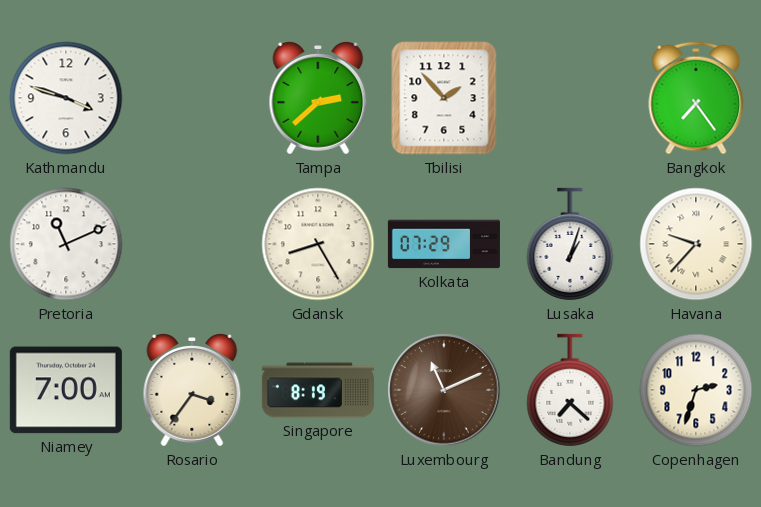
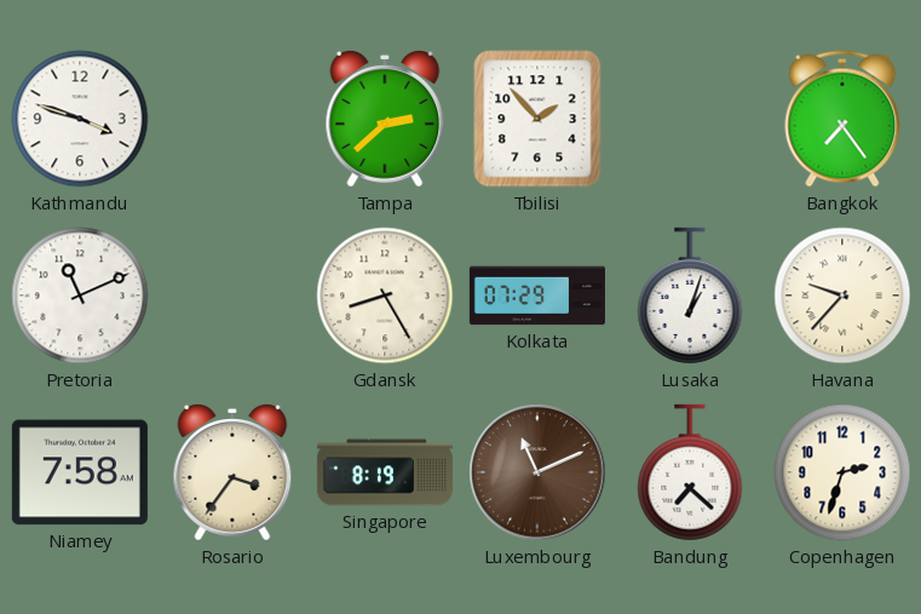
Niamey: 7:00 -> 7:58 (80, 472)
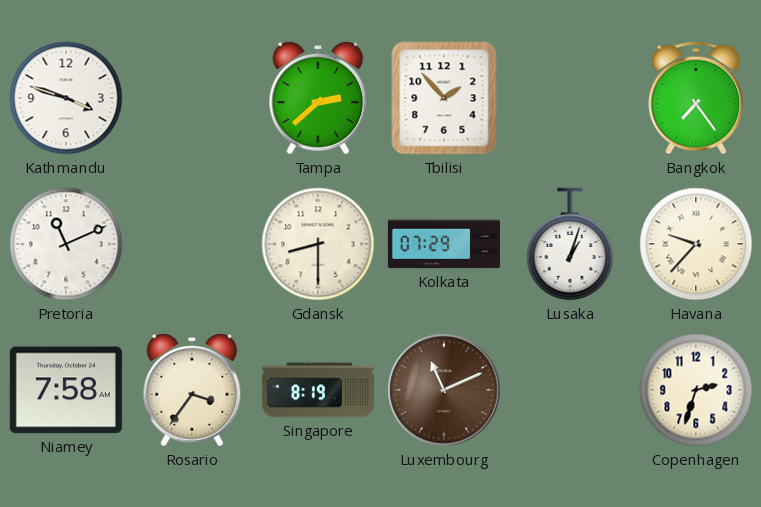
Gdansk: 8:25 -> 8:30 (318, 244)
Bandung: 7:22 -> none (690, 472)
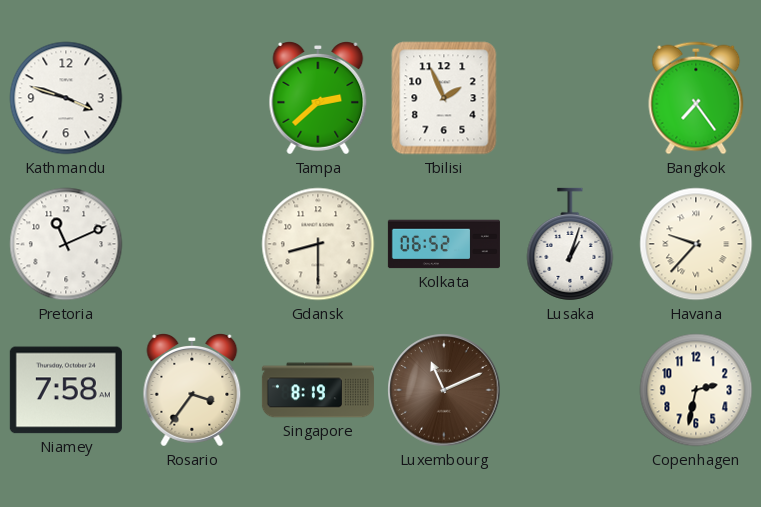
Tbilisi: 1:53 -> 1:56 (444, 98)
Kolkata: 07:29 -> 06:52 (444, 244)
Copenhagen: 2:33 -> 2:32 (696, 390)
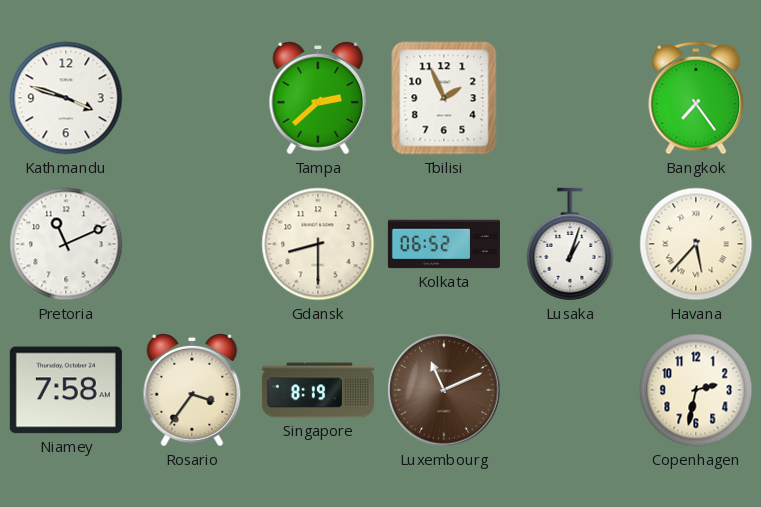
Havana: 9:37 -> 5:37 (696, 244)
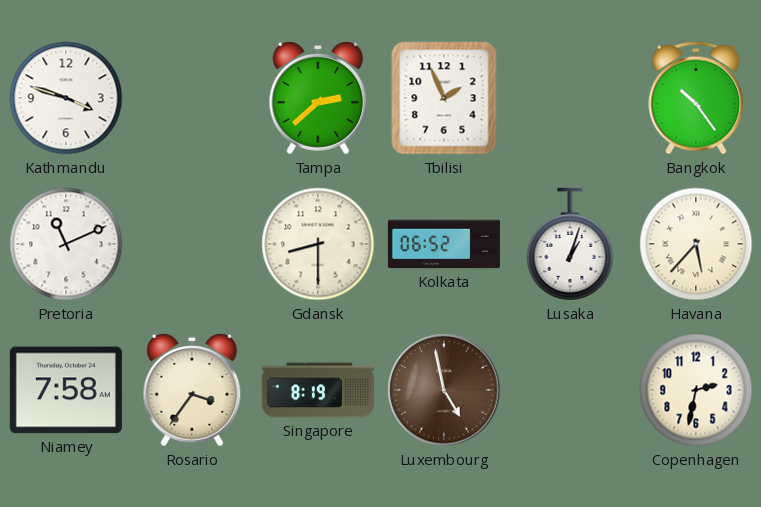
Bangkok: 7:24 -> 10:24 (696, 98)
Luxembourg: 11:11 -> 4:58 (444, 390)
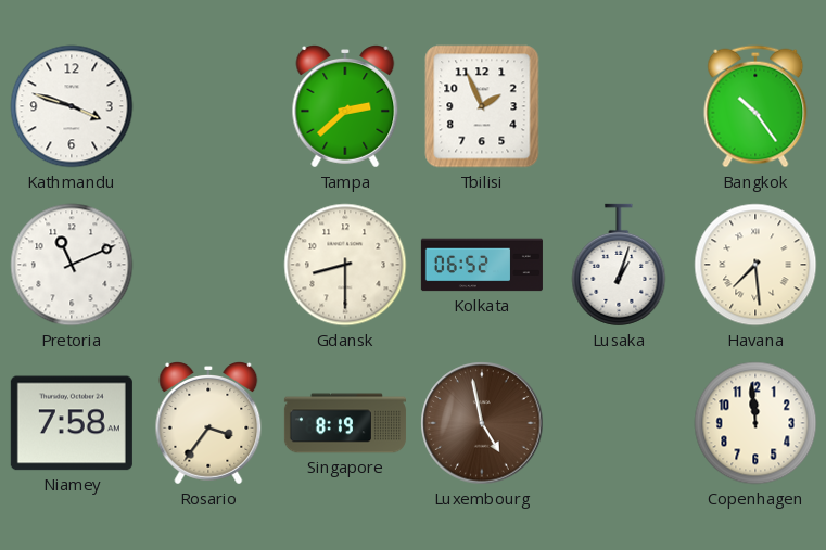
Havana: 5:37 -> 7:29 (755, 265)
Copenhagen: 2:32 -> 11:59 (755, 423)
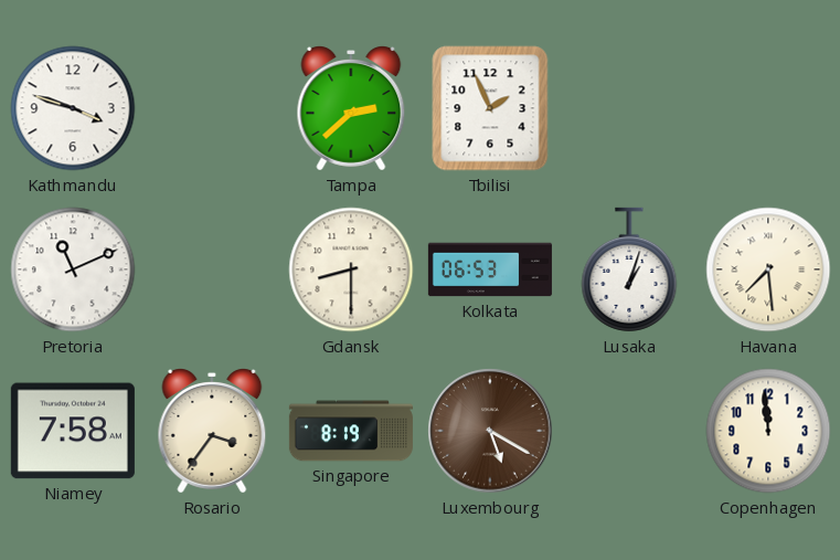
Bangkok: 10:24 -> none (755, 106)
Kolkata: 06:52 -> 06:53 (490, 270)
Luxembourg: 4:58 -> 5:20 (490, 431)
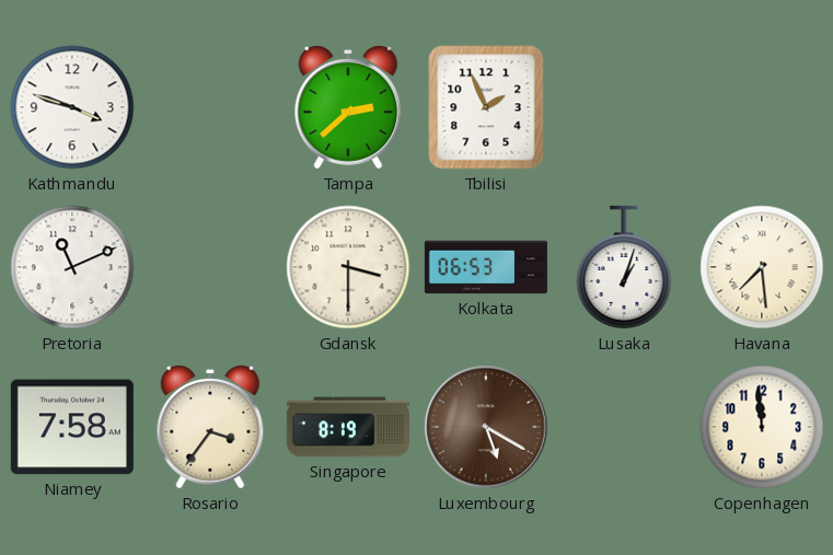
Gdansk: 8:30 -> 3:30 (348, 267)
